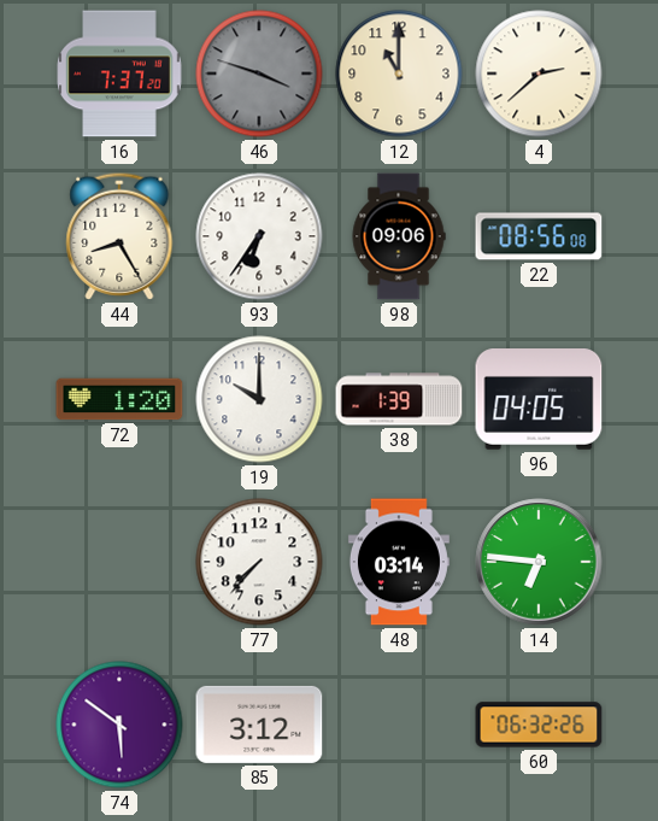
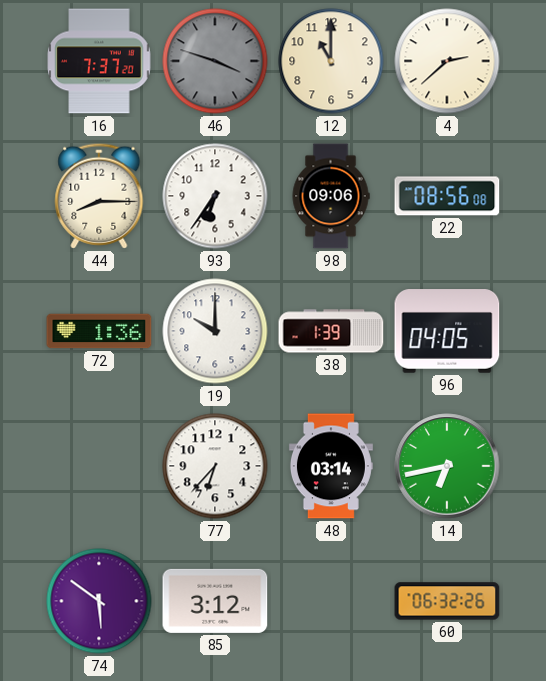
44: 8:25 -> 8:15 (99, 196)
72: 1:20 -> 1:36 (99, 331)
77: 7:37 -> 6:37 (215, 466)
14: 6:46 -> 6:43 (447, 466)
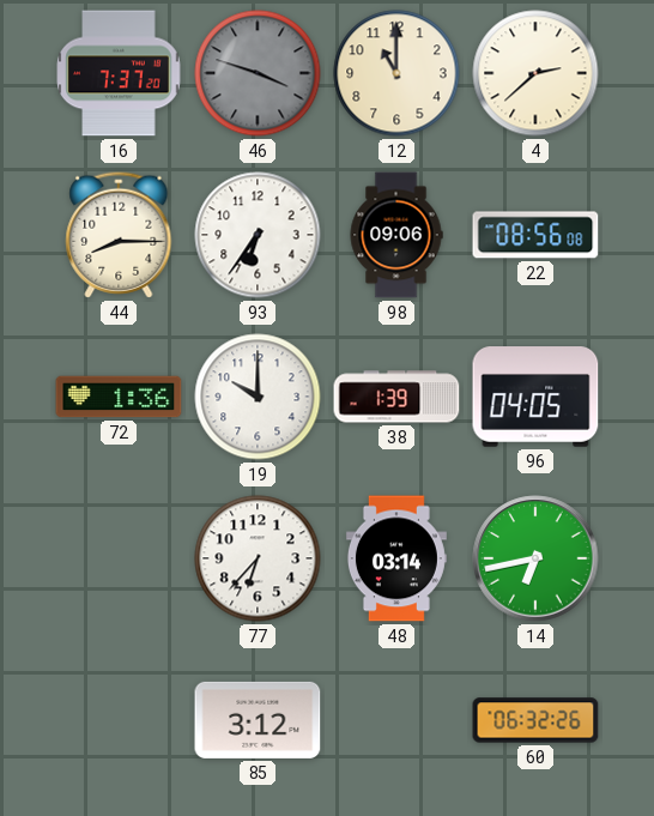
74: 5:51 -> none (99, 601)
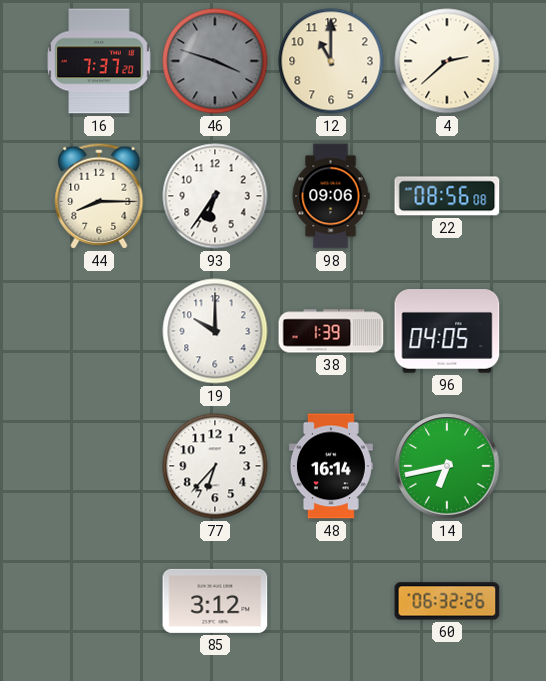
72: 1:36 -> none (119, 397)
48: 03:14 -> 16:14 (331, 466)
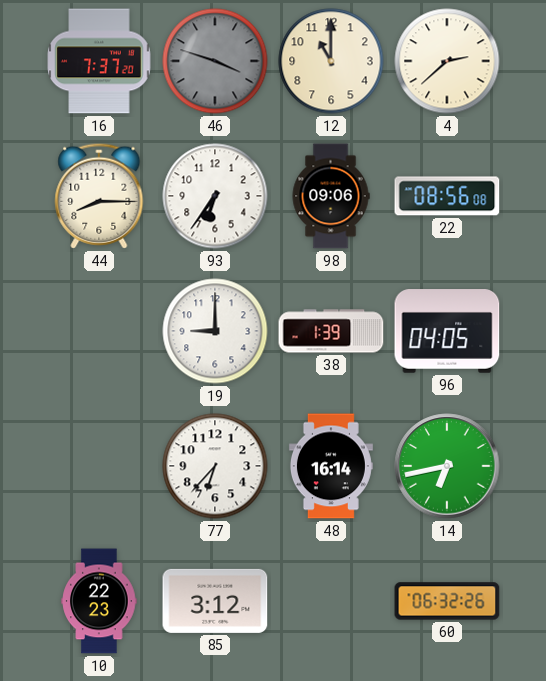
19: 10:00 -> 9:00 (215, 331)
10: none -> 22:23 (99, 601)
